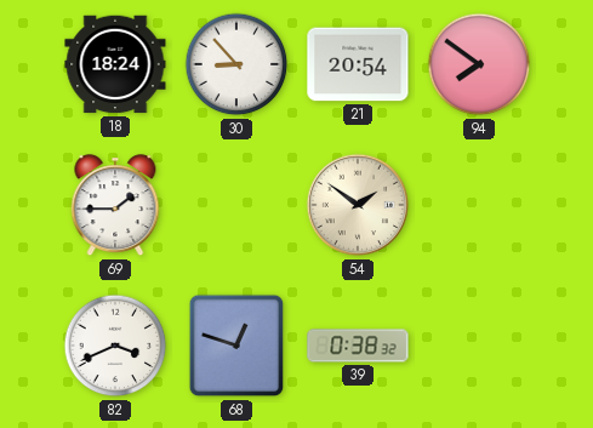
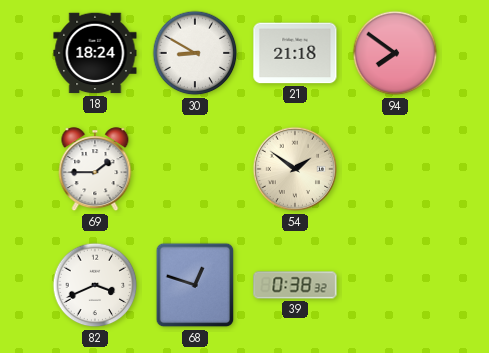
30: 8:53 -> 8:50 (195, 53)
21: 20:54 -> 21:18 (295, 53)
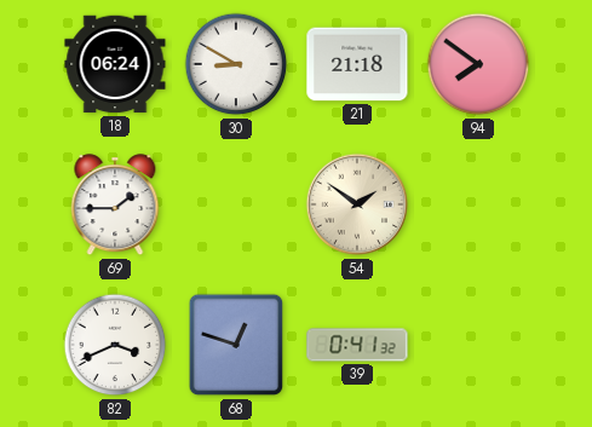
18: 18:24 -> 06:24 (115, 64)
39: 0:38 -> 0:41 (357, 345)
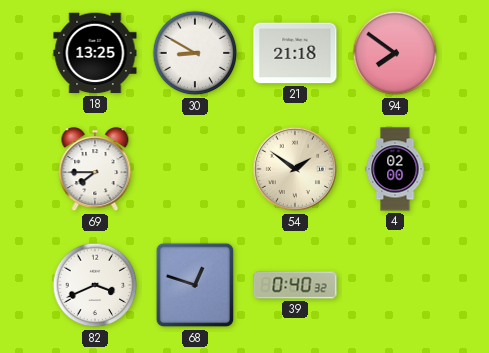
18: 06:24 -> 13:25 (95, 53)
69: 1:45 -> 7:45 (95, 170)
4: none -> 02:00 (395, 169)
39: 0:41 -> 0:40 (295, 285)
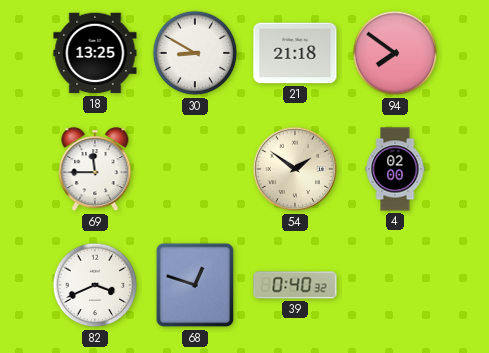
69: 7:45 -> 11:45 (95, 170)
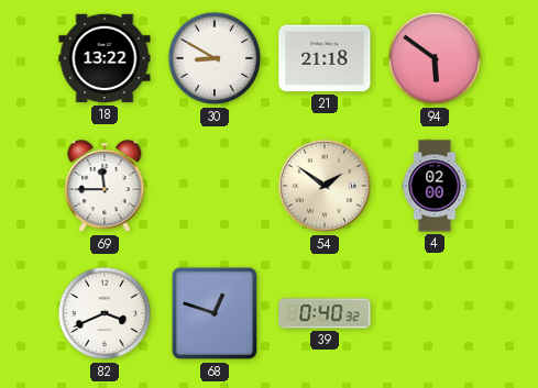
18: 13:25 -> 13:22 (105, 58)
94: 7:51 -> 5:51 (435, 58)
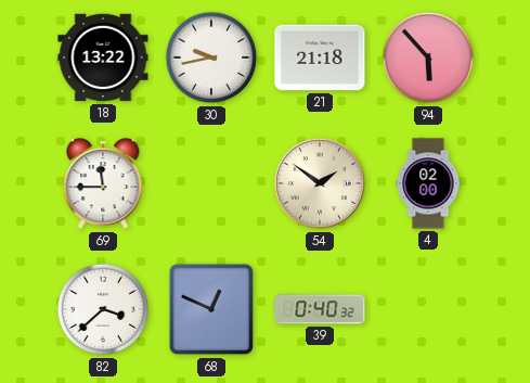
30: 8:50 -> 9:43 (211, 58)
94: 5:51 -> 5:53 (428, 58)
82: 3:41 -> 3:38 (103, 309)
68: 12:48 -> 12:49 (211, 309)
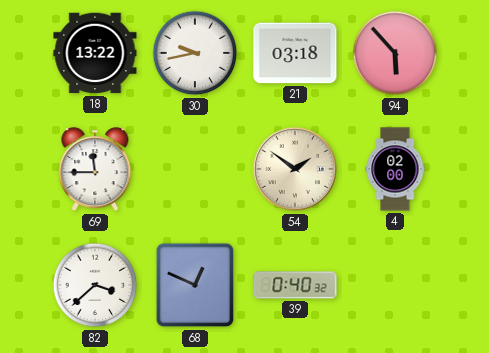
21: 21:18 -> 03:18 (295, 53)
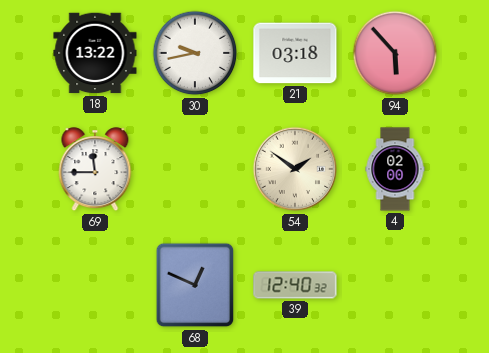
82: 3:38 -> none (95, 285)
39: 0:40 -> 12:40 (295, 285)
